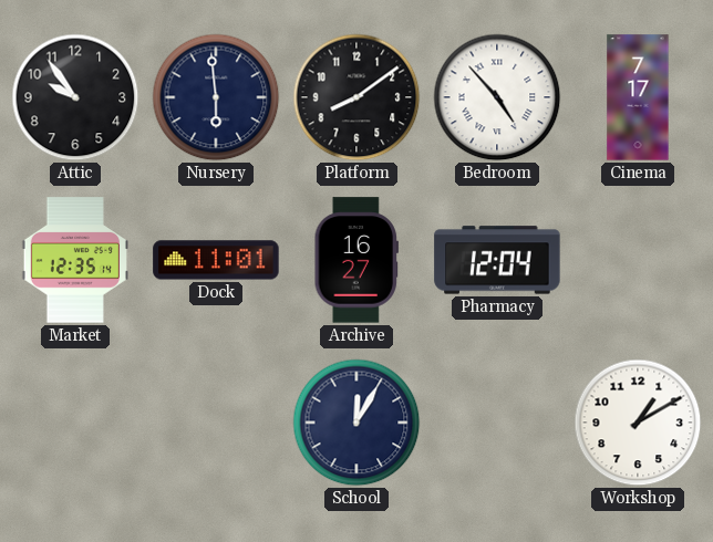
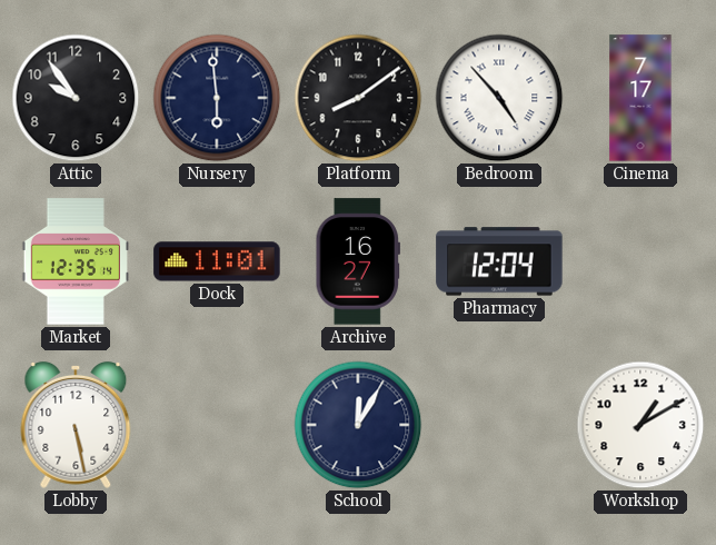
Lobby: none -> 5:28 (76, 425)
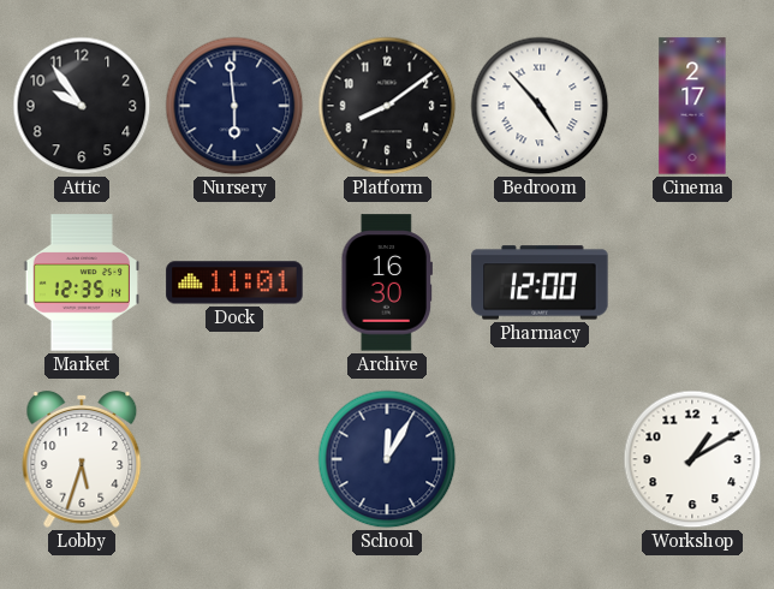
Cinema: 7:17 -> 2:17 (692, 106)
Archive: 16:27 -> 16:30 (386, 282)
Pharmacy: 12:04 -> 12:00 (540, 282)
Lobby: 5:28 -> 5:33 (82, 459)
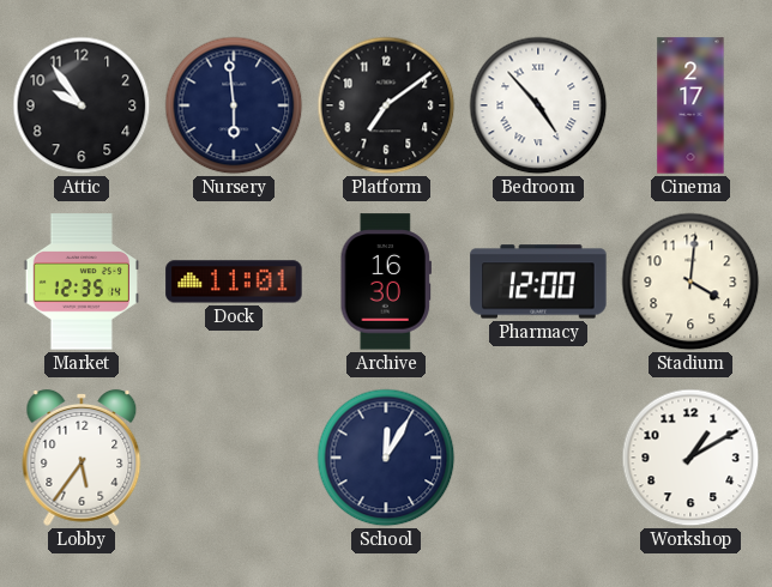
Platform: 8:09 -> 7:09 (386, 105)
Stadium: none -> 4:01 (690, 282)
Lobby: 5:33 -> 5:36 (82, 458)
